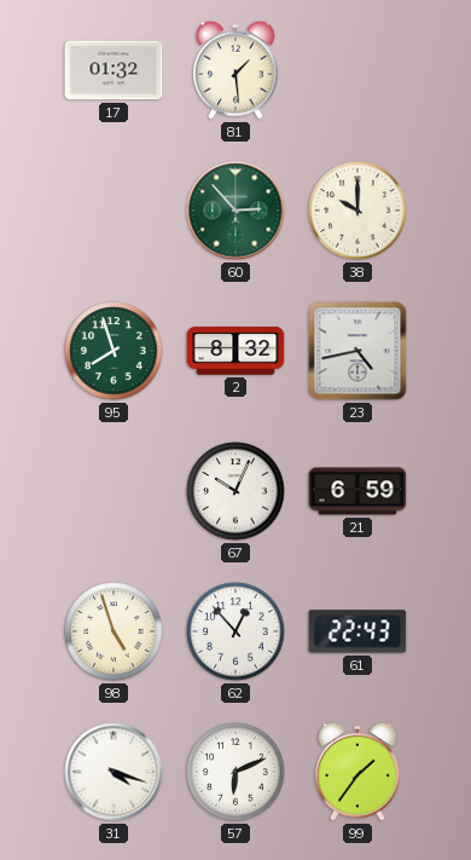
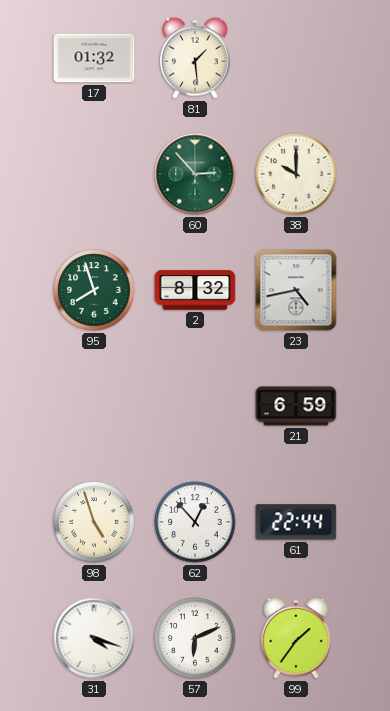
67: 10:04 -> none (235, 491)
61: 22:43 -> 22:44 (296, 522)
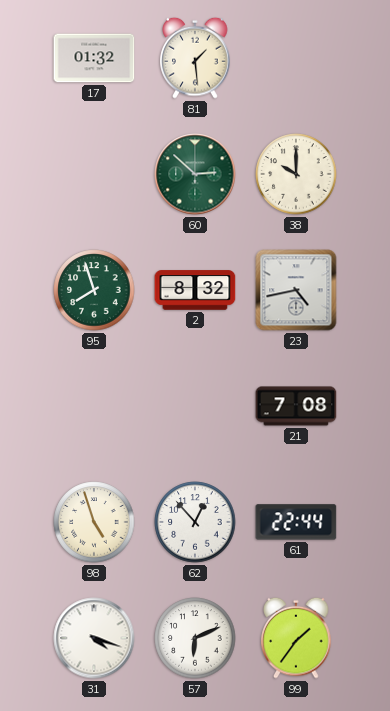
60: 2:53 -> 2:52 (195, 174)
21: 6:59 -> 7:08 (296, 406)
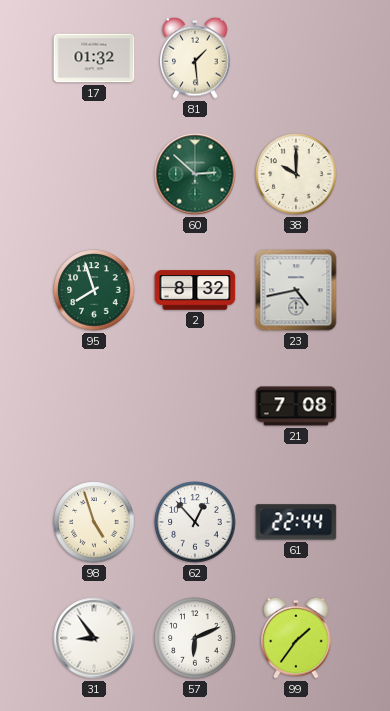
31: 4:18 -> 8:54 (94, 638)
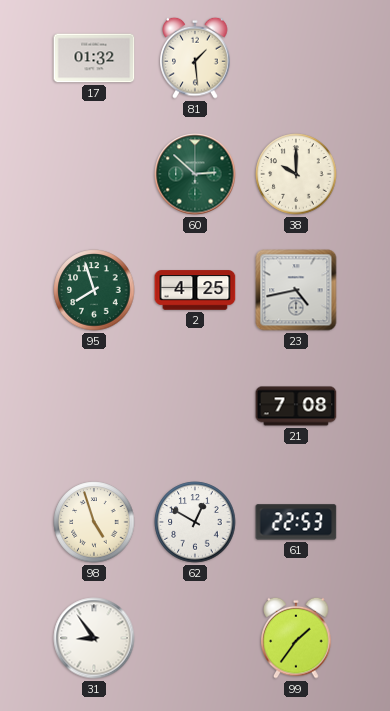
2: 8:32 -> 4:25 (195, 290)
62: 12:53 -> 12:50 (195, 522)
61: 22:44 -> 22:53 (296, 522)
57: 6:11 -> none (195, 638)
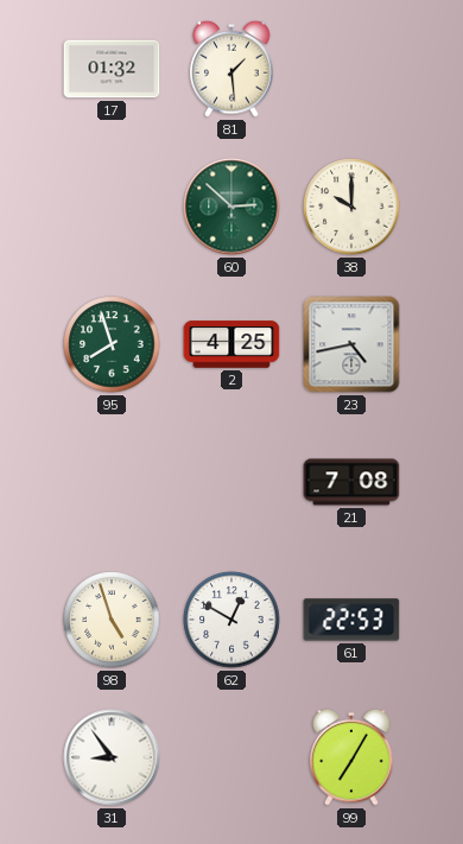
99: 1:36 -> 7:05 (351, 757)
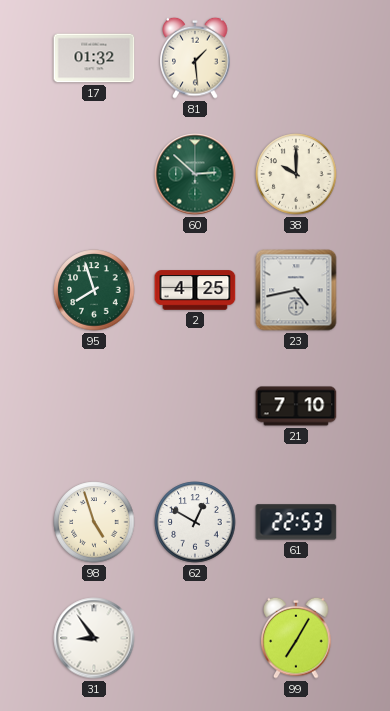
21: 7:08 -> 7:10 (296, 406)
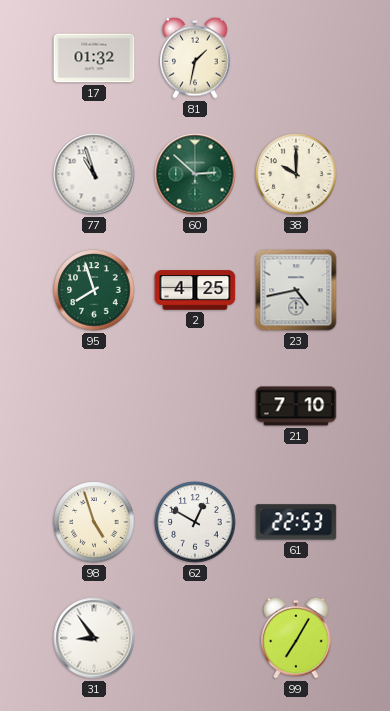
81: 1:29 -> 1:32 (195, 58)
77: none -> 10:57 (94, 174)
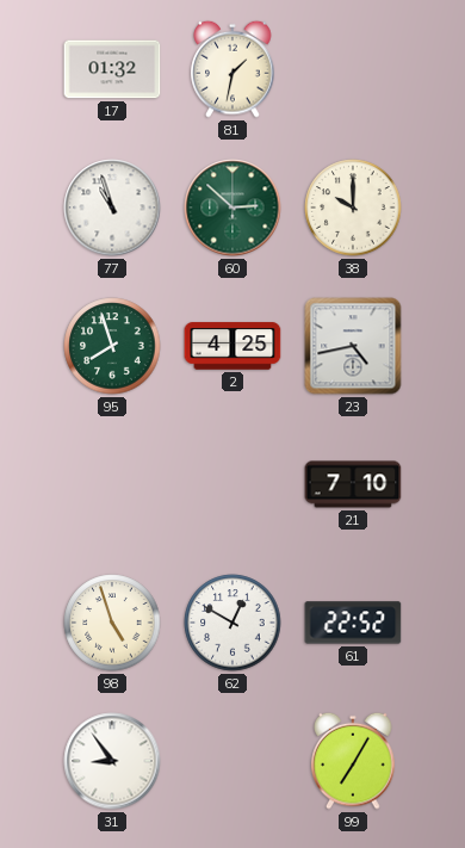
61: 22:53 -> 22:52 (353, 623)
